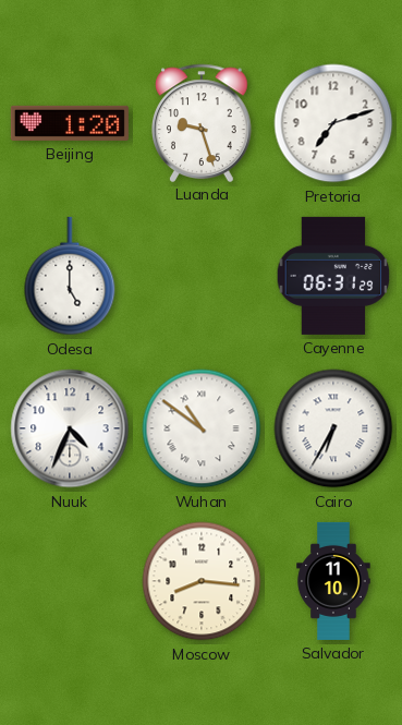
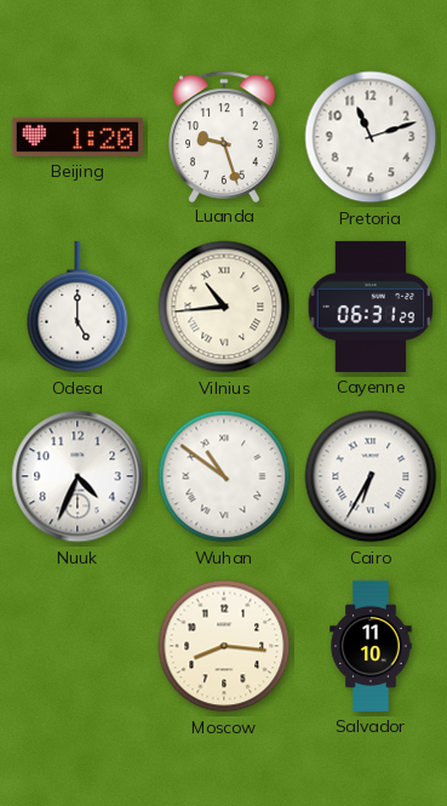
Pretoria: 7:12 -> 11:12 (371, 137)
Vilnius: none -> 10:44 (224, 307)
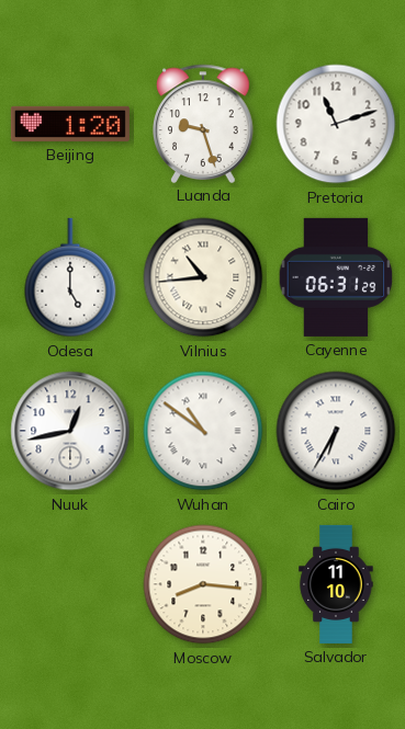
Nuuk: 4:34 -> 12:43 (70, 431)
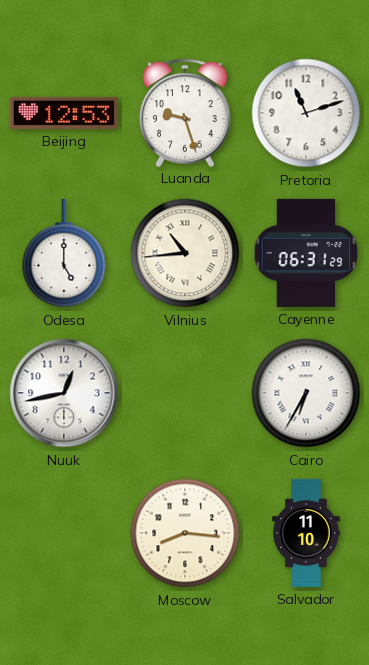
Beijing: 1:20 -> 12:53 (64, 113)
Wuhan: 10:51 -> none (203, 431)
